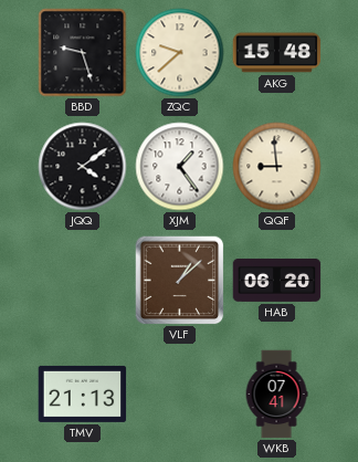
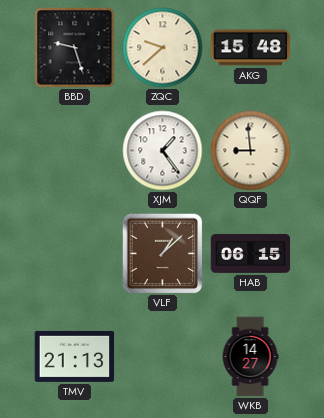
JQQ: 4:09 -> none (83, 167)
HAB: 06:20 -> 06:15 (251, 254)
WKB: 07:41 -> 14:27 (250, 357)
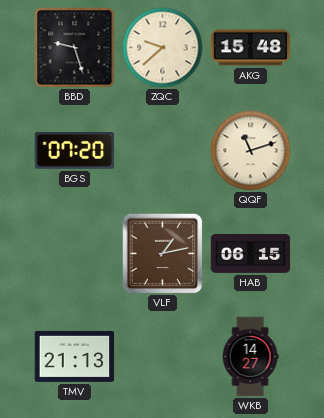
BGS: none -> 07:20 (75, 151)
XJM: 1:24 -> none (163, 151)
QQF: 8:59 -> 11:12 (251, 151)
VLF: 1:08 -> 1:13 (163, 254)
